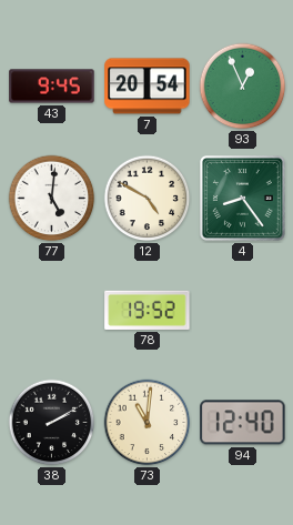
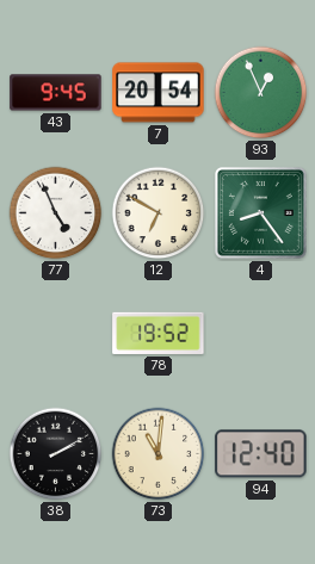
77: 5:01 -> 4:56 (56, 213)
12: 4:50 -> 6:50 (159, 213)
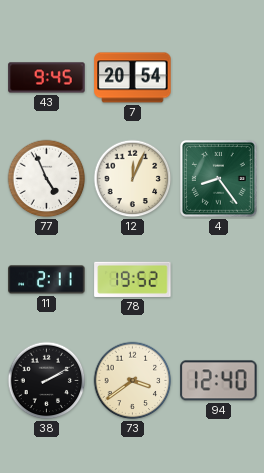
93: 12:56 -> none (261, 93)
12: 6:50 -> 12:04 (133, 179)
11: none -> 2:11 (47, 280)
73: 11:01 -> 3:39 (133, 381)
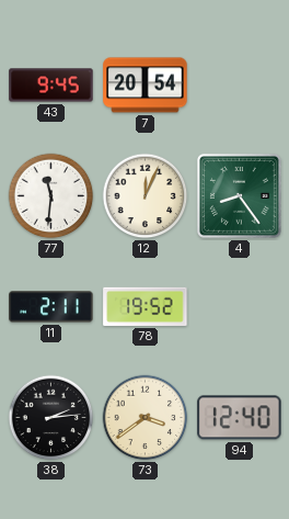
77: 4:56 -> 11:31 (51, 196)
38: 2:10 -> 2:14 (51, 418)
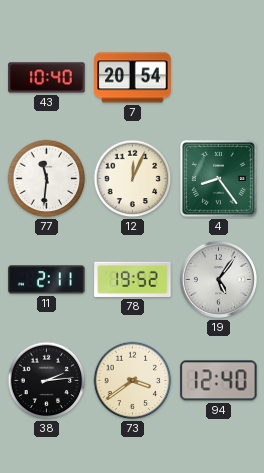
43: 9:45 -> 10:40 (47, 78)
19: none -> 5:06 (218, 279)
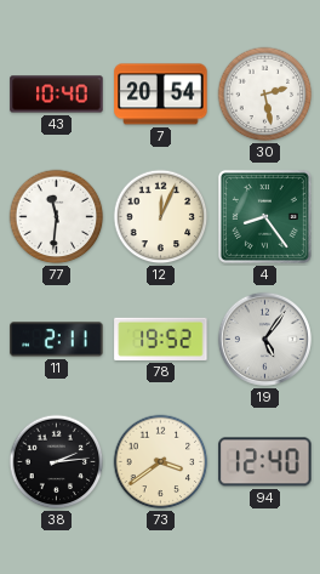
30: none -> 2:28 (265, 95)
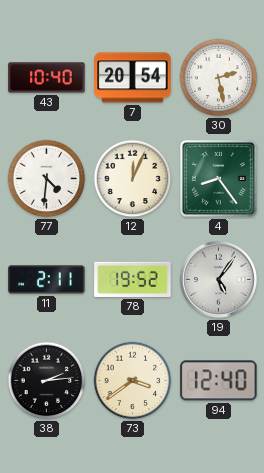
77: 11:31 -> 4:31 (47, 179)
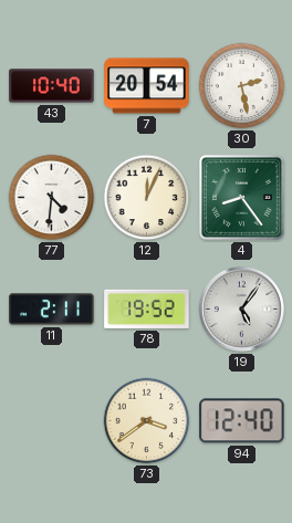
38: 2:14 -> none (47, 381)
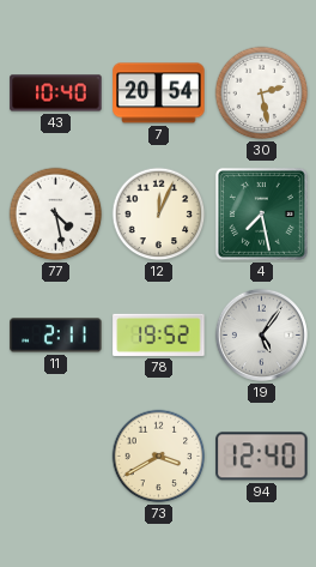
77: 4:31 -> 4:28 (56, 215)
4: 8:24 -> 7:28 (261, 213)
73: 3:39 -> 3:40 (159, 457)
